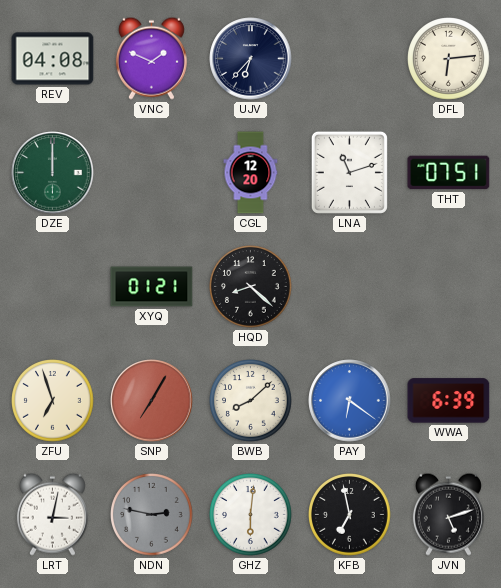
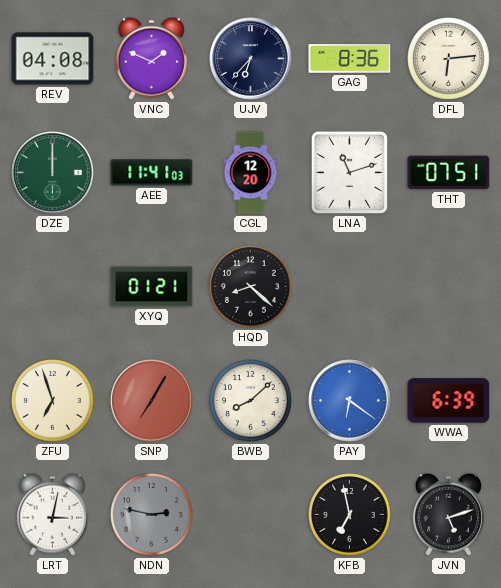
GAG: none -> 8:36 (350, 59)
AEE: none -> 11:41 (152, 173)
GHZ: 6:01 -> none (251, 515)
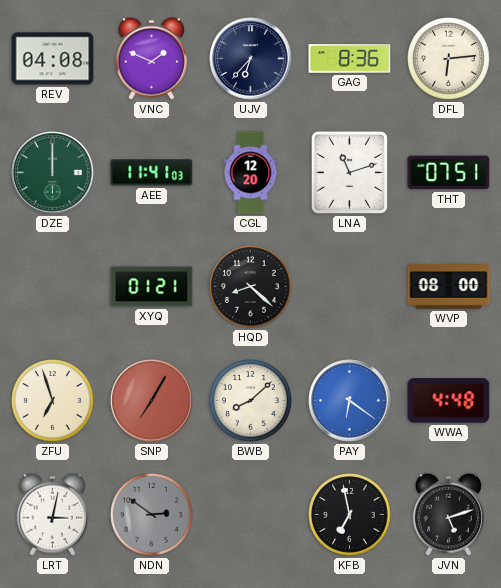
WVP: none -> 08:00 (449, 287)
WWA: 6:39 -> 4:48 (449, 401)
NDN: 2:47 -> 2:51 (152, 515)
